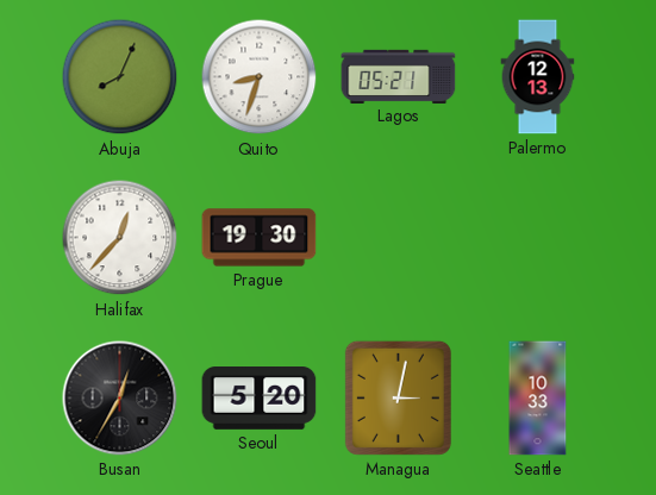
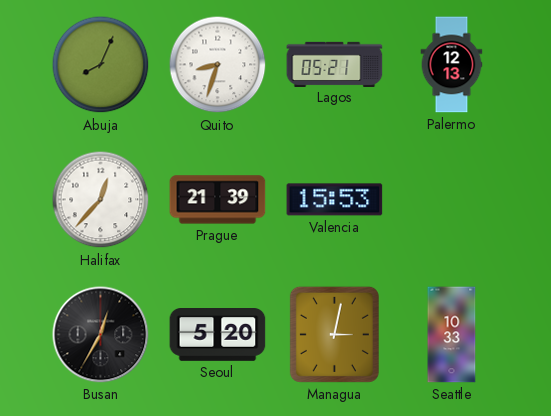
Prague: 19:30 -> 21:39 (218, 200)
Valencia: none -> 15:53 (335, 200)
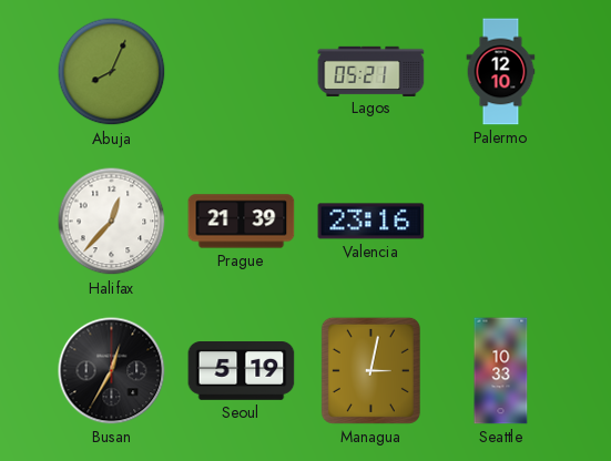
Quito: 8:33 -> none (218, 65)
Palermo: 12:13 -> 12:10 (501, 72)
Valencia: 15:53 -> 23:16 (371, 222)
Seoul: 5:20 -> 5:19 (242, 371)
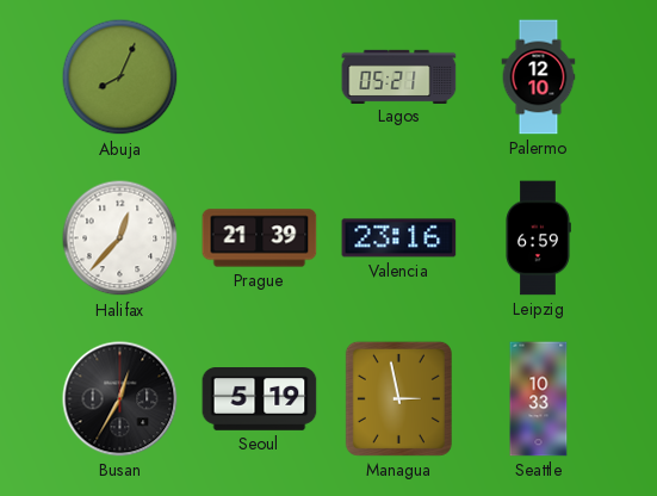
Leipzig: none -> 6:59 (538, 238)
Managua: 3:02 -> 2:58 (398, 398)
